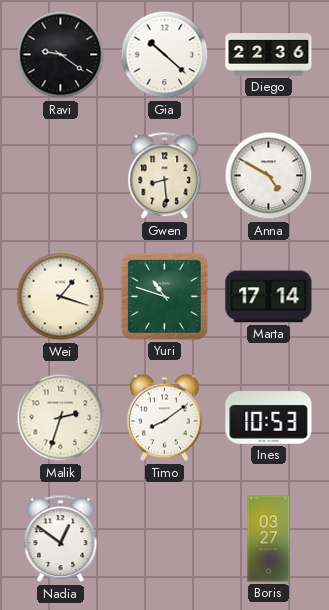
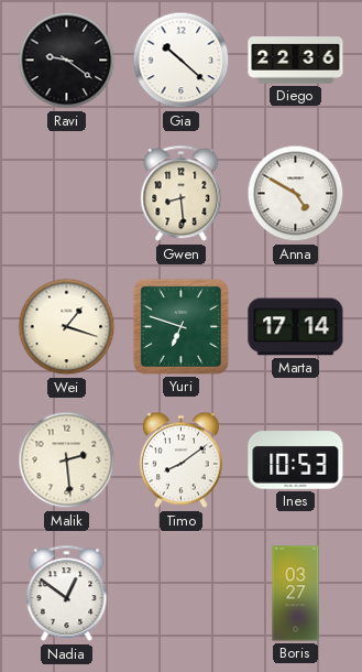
Yuri: 10:48 -> 6:48 (180, 326)
Malik: 2:33 -> 2:29 (67, 460)
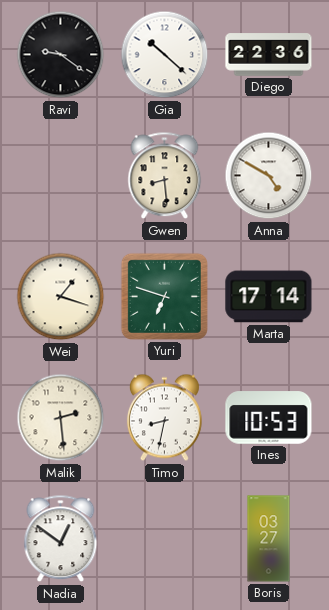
Timo: 8:09 -> 8:32 (164, 418)
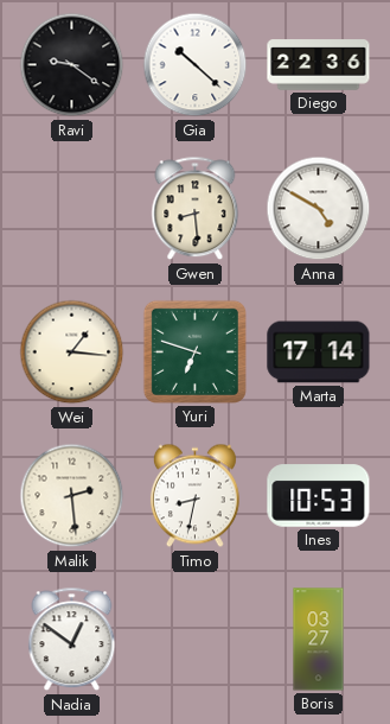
Wei: 1:18 -> 1:16 (72, 353)
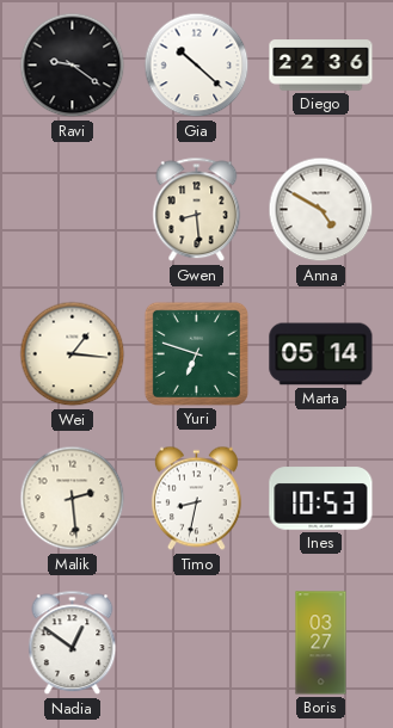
Marta: 17:14 -> 05:14 (321, 354)
